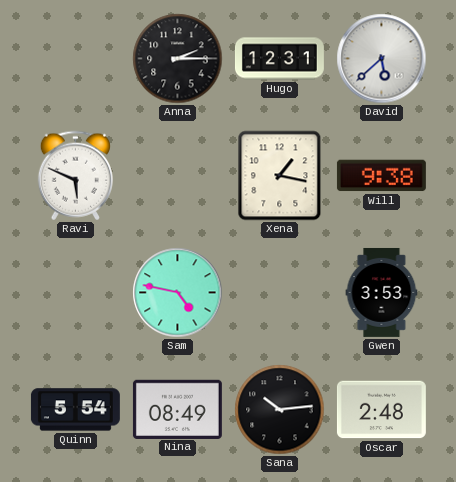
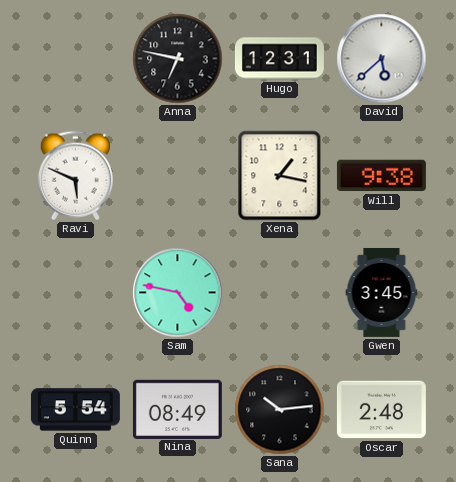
Anna: 2:15 -> 6:47 (178, 59)
Gwen: 3:53 -> 3:45 (382, 292)
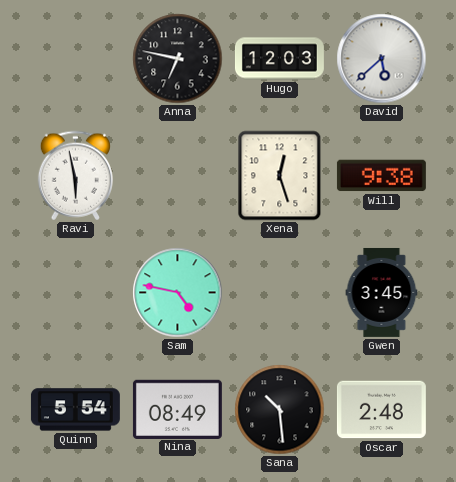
Hugo: 12:31 -> 12:03 (279, 59)
Ravi: 5:49 -> 5:58 (75, 176)
Xena: 1:17 -> 12:27 (280, 176)
Sana: 10:14 -> 10:29 (280, 410)
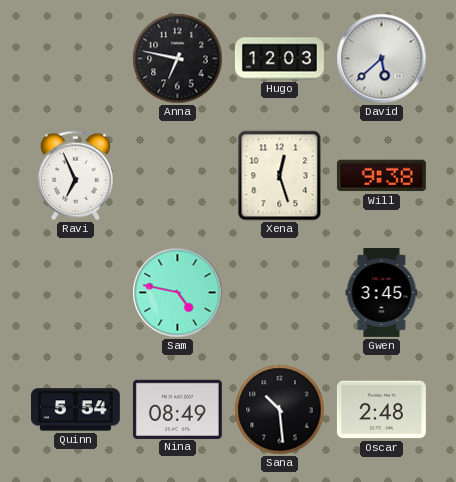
Ravi: 5:58 -> 6:56 (75, 176)
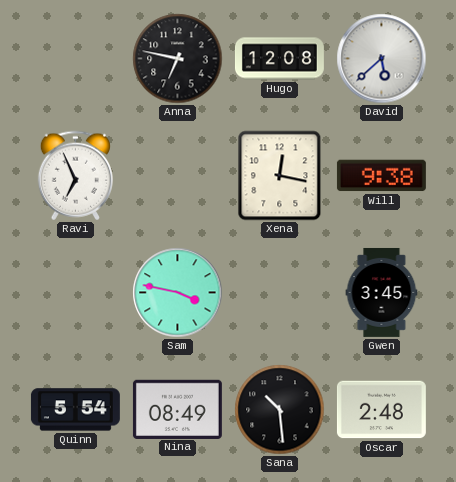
Hugo: 12:03 -> 12:08 (279, 59)
Xena: 12:27 -> 12:17 (280, 176)
Sam: 4:47 -> 3:47 (178, 293)
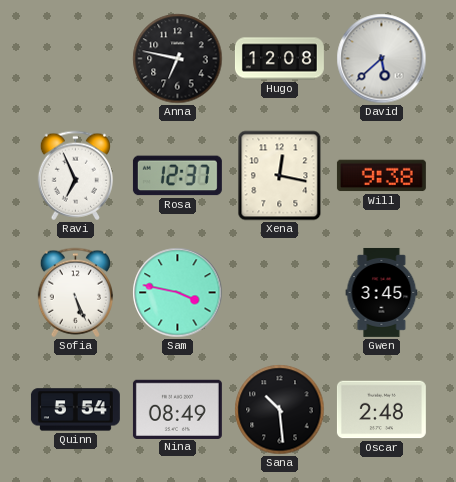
Rosa: none -> 12:37 (177, 176)
Sofia: none -> 5:26 (75, 293)
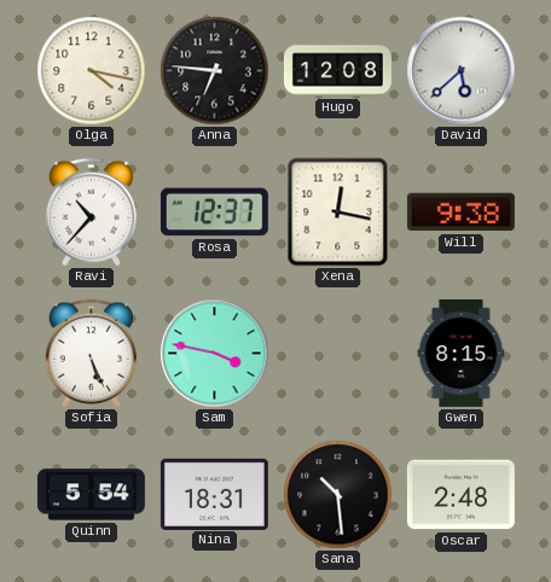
Olga: none -> 4:17 (92, 71)
Anna: 6:47 -> 6:46 (215, 71)
Ravi: 6:56 -> 10:37 (91, 213)
Gwen: 3:45 -> 8:15 (462, 353)
Nina: 08:49 -> 18:31 (214, 494)
